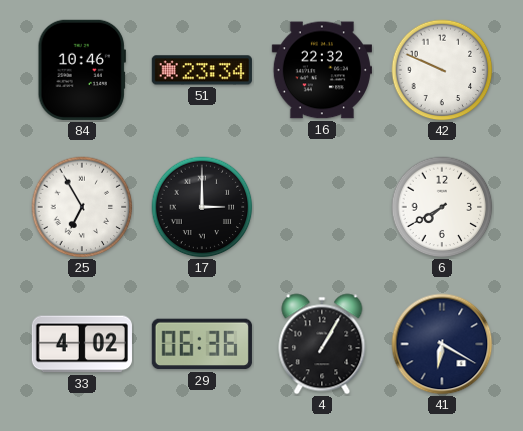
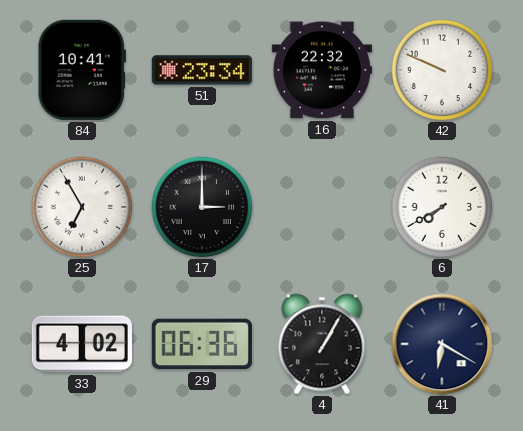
84: 10:46 -> 10:41 (82, 70)
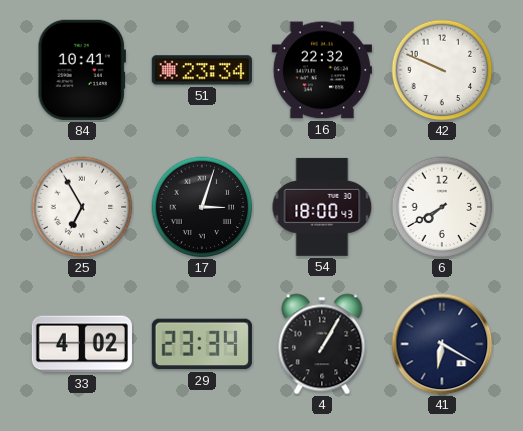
17: 3:00 -> 3:03 (202, 207)
54: none -> 18:00 (322, 207)
29: 06:36 -> 23:34 (202, 344)
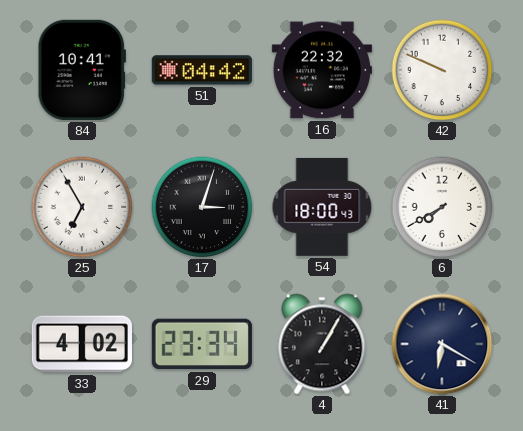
51: 23:34 -> 04:42 (202, 70)
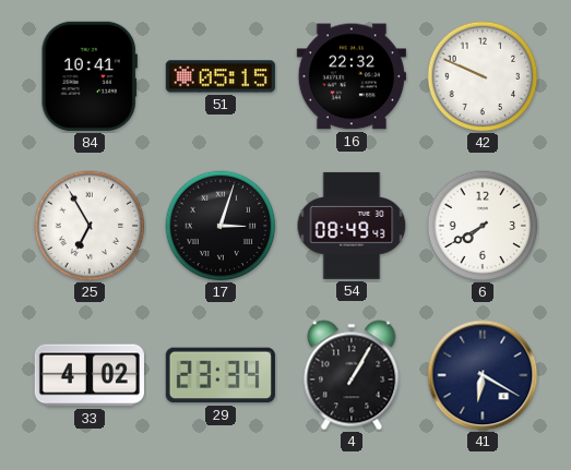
51: 04:42 -> 05:15 (221, 76)
54: 18:00 -> 08:49 (352, 226)
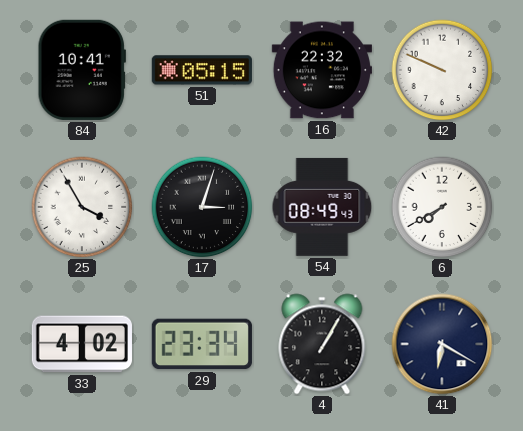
25: 6:55 -> 3:55 (82, 207)
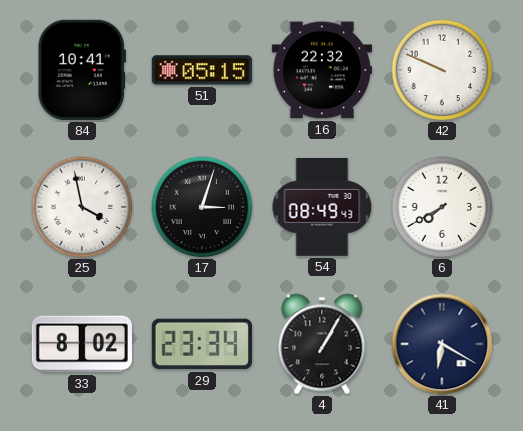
25: 3:55 -> 3:58 (82, 207)
33: 4:02 -> 8:02 (82, 344)
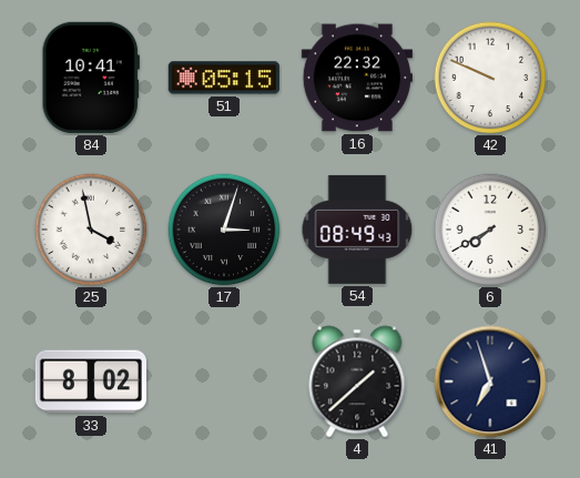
29: 23:34 -> none (202, 344)
4: 1:05 -> 1:38 (357, 382)
41: 6:20 -> 6:57 (490, 382)
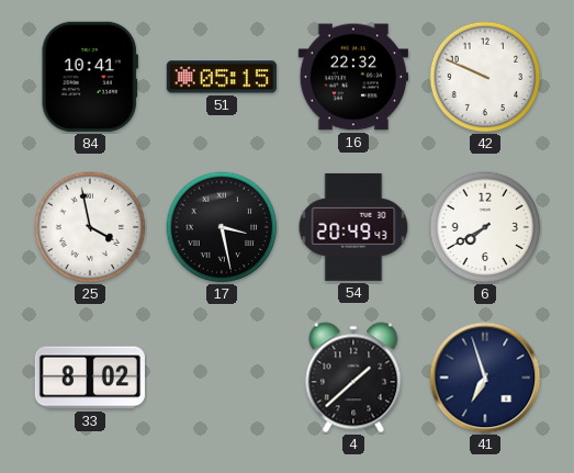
17: 3:03 -> 3:28 (222, 227)
54: 08:49 -> 20:49 (353, 227)
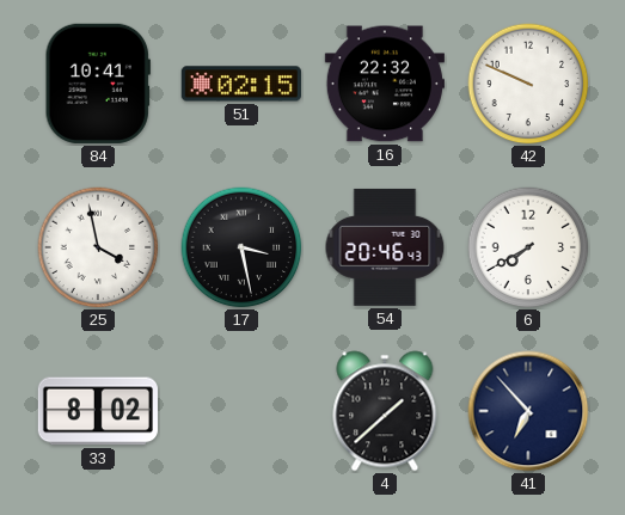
51: 05:15 -> 02:15 (241, 84)
54: 20:49 -> 20:46 (385, 247)
41: 6:57 -> 6:53 (528, 411)
